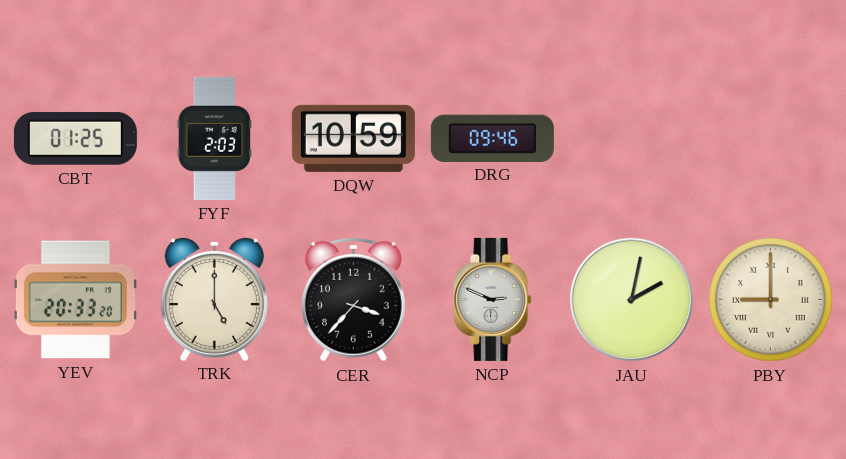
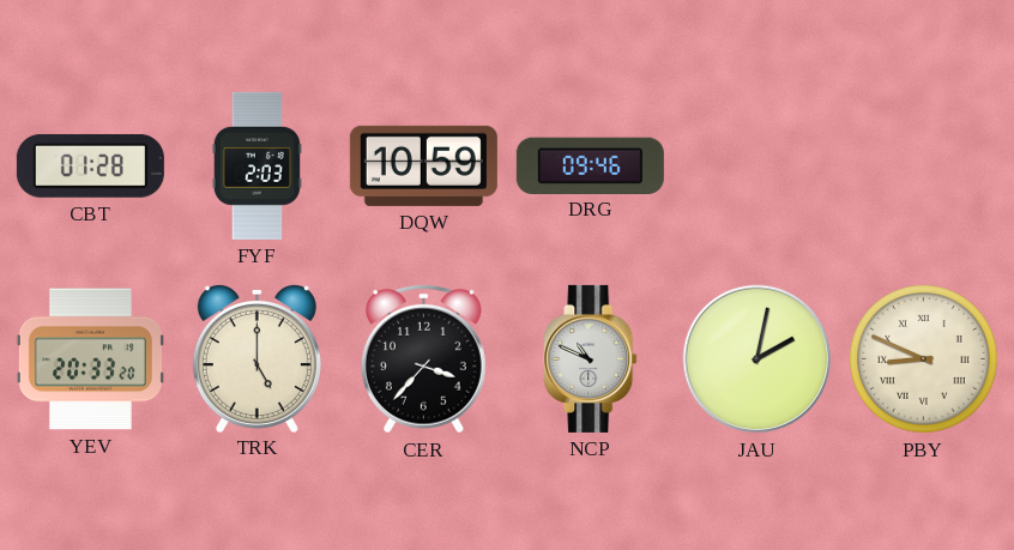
CBT: 01:25 -> 01:28 (90, 165)
NCP: 2:49 -> 10:49 (591, 358)
PBY: 9:00 -> 8:49 (924, 359)
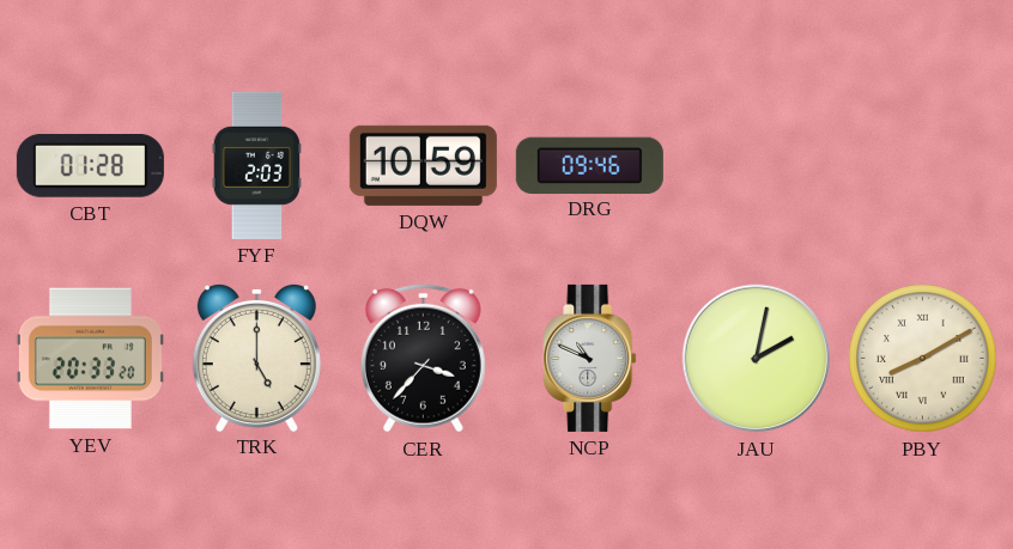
PBY: 8:49 -> 8:10 (923, 359)
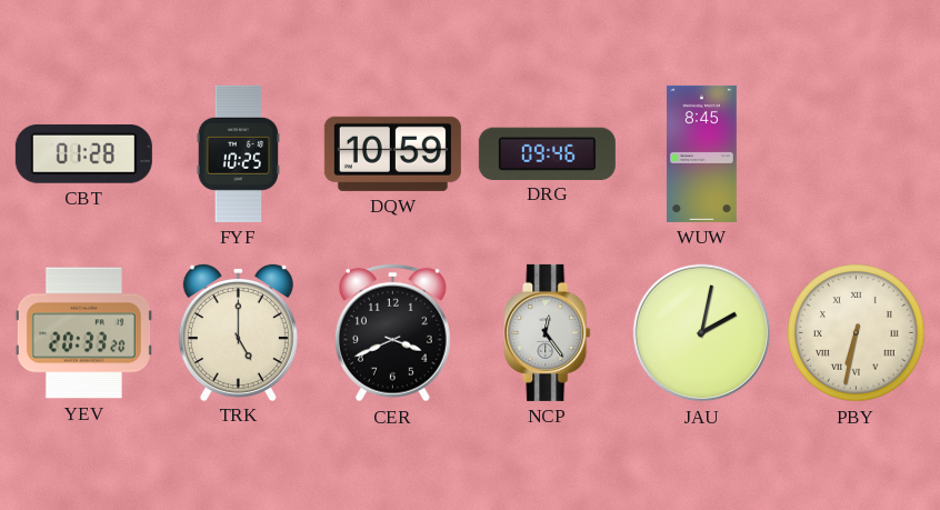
FYF: 2:03 -> 10:25 (238, 153)
WUW: none -> 8:45 (701, 153)
CER: 3:37 -> 3:41 (392, 332)
NCP: 10:49 -> 12:24 (548, 332)
PBY: 8:10 -> 6:32 (857, 333)
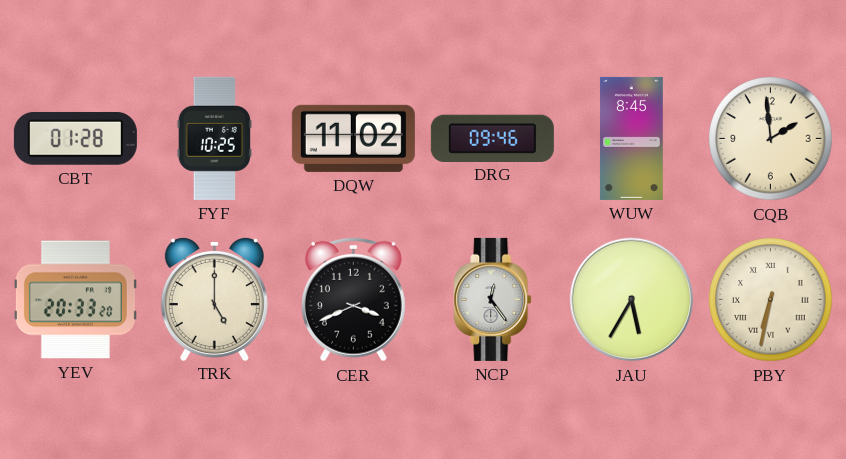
DQW: 10:59 -> 11:02 (353, 138)
CQB: none -> 1:59 (771, 139)
JAU: 2:02 -> 5:35 (632, 300)
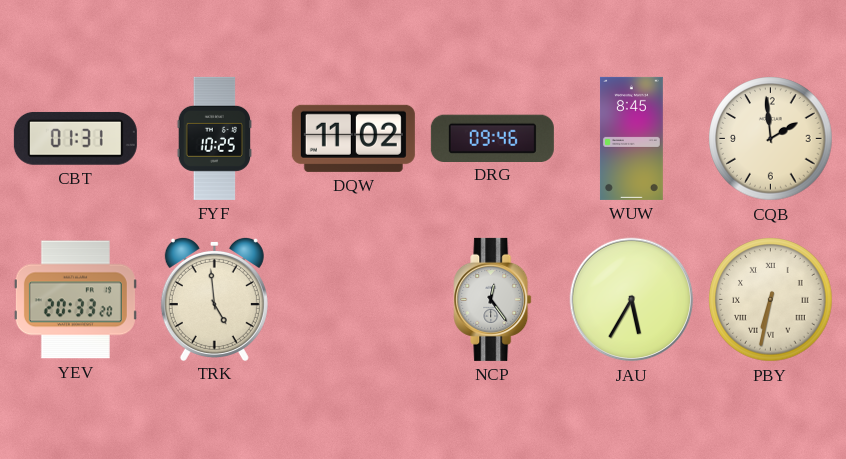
CBT: 01:28 -> 01:31 (75, 138)
TRK: 5:00 -> 4:59 (214, 298)
CER: 3:41 -> none (353, 299)
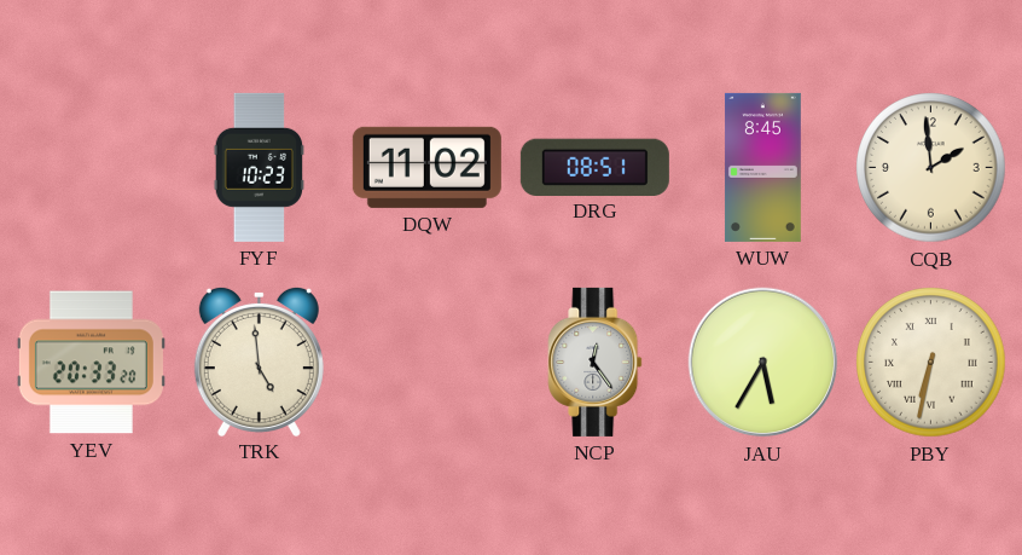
CBT: 01:31 -> none (75, 138)
FYF: 10:25 -> 10:23 (259, 167)
DRG: 09:46 -> 08:51 (594, 167)
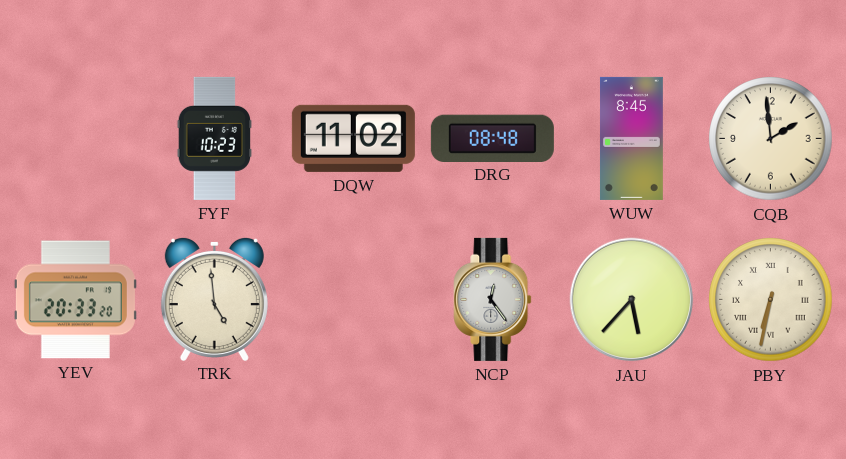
DRG: 08:51 -> 08:48 (492, 138)
JAU: 5:35 -> 5:37 (632, 300)
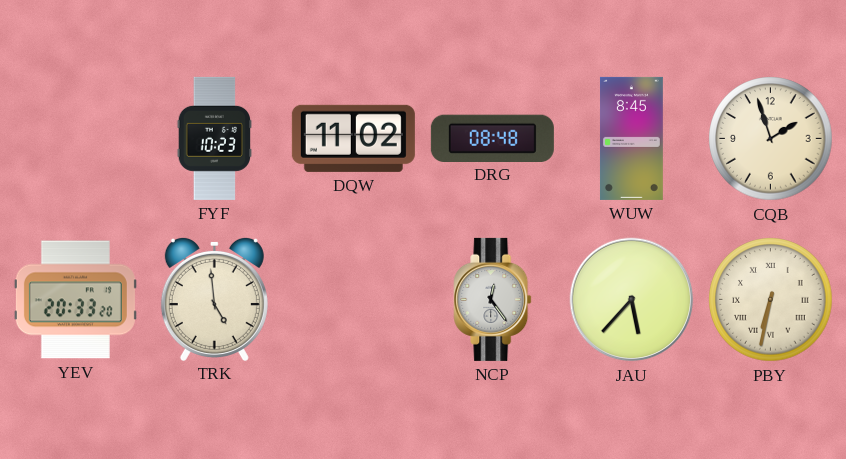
CQB: 1:59 -> 1:57 (771, 139)
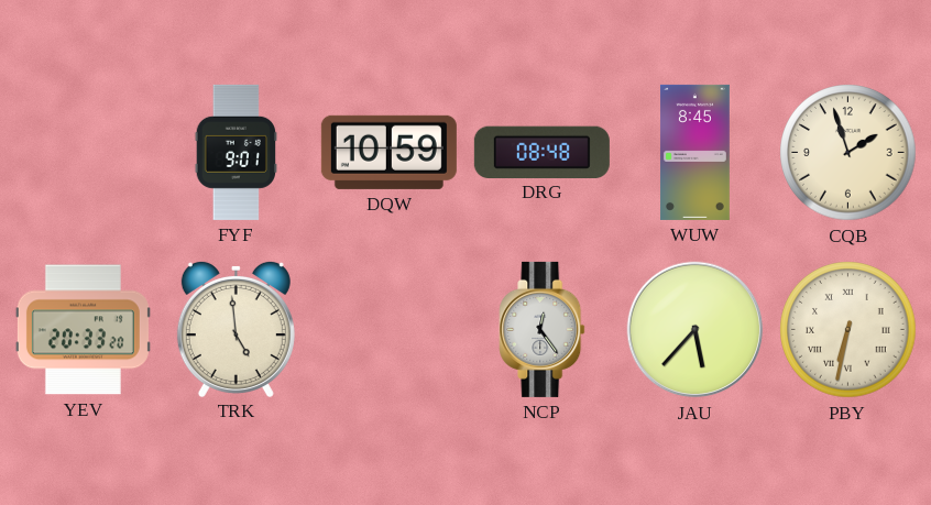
FYF: 10:23 -> 9:01 (236, 152)
DQW: 11:02 -> 10:59 (388, 152)
